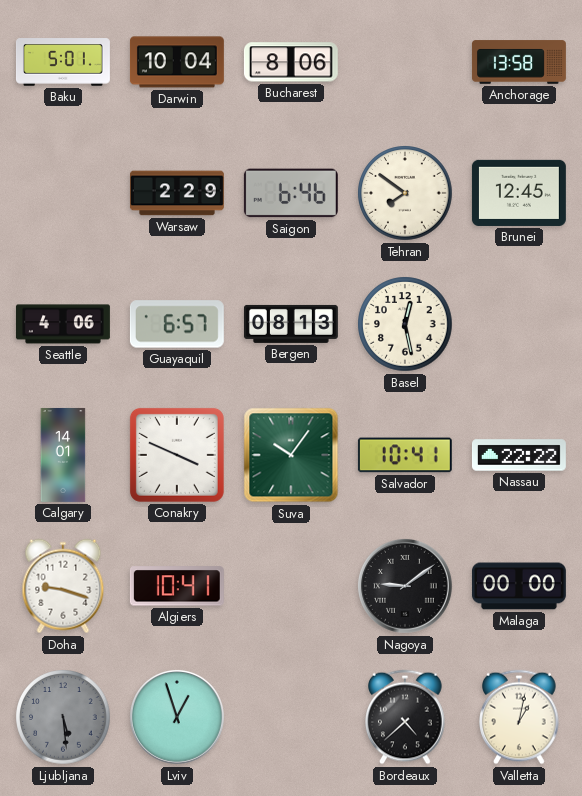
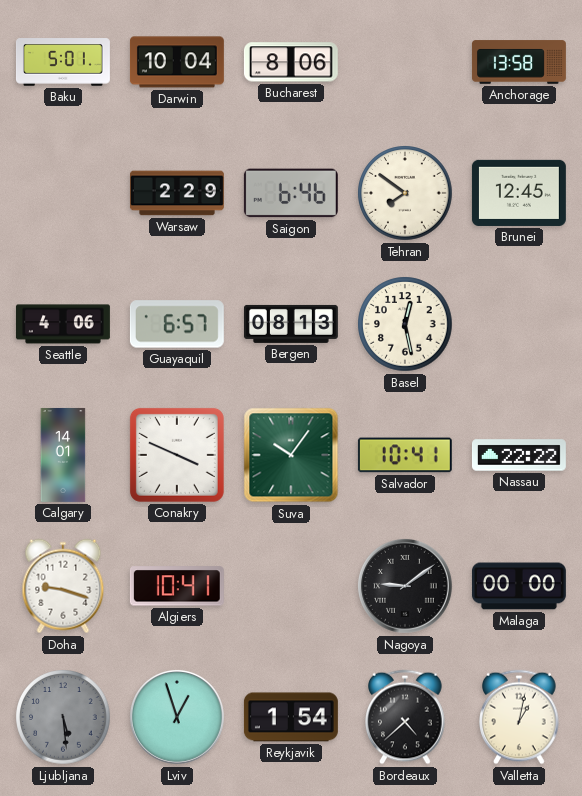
Reykjavik: none -> 1:54 (291, 717)
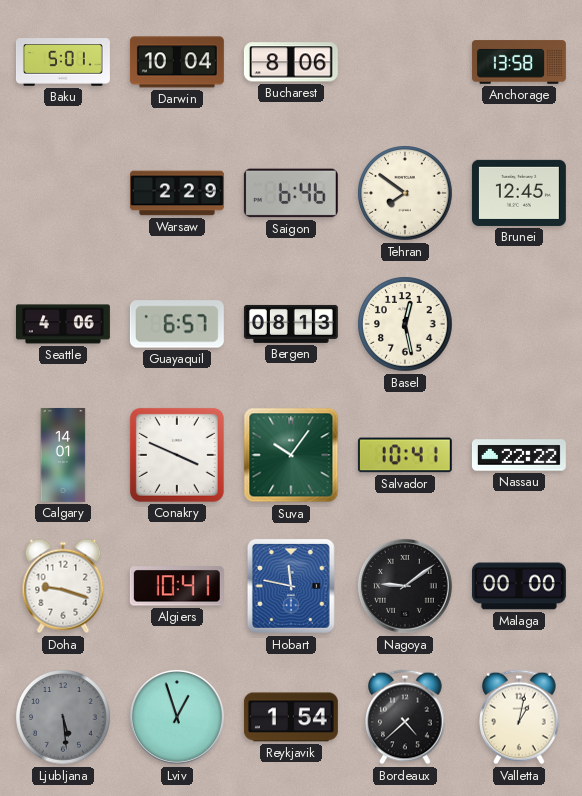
Hobart: none -> 11:47 (291, 586)
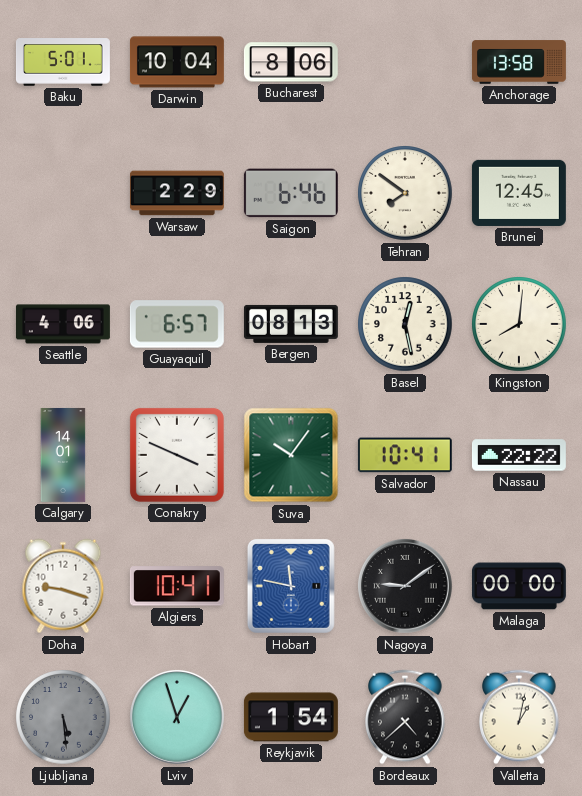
Kingston: none -> 8:01 (519, 324)
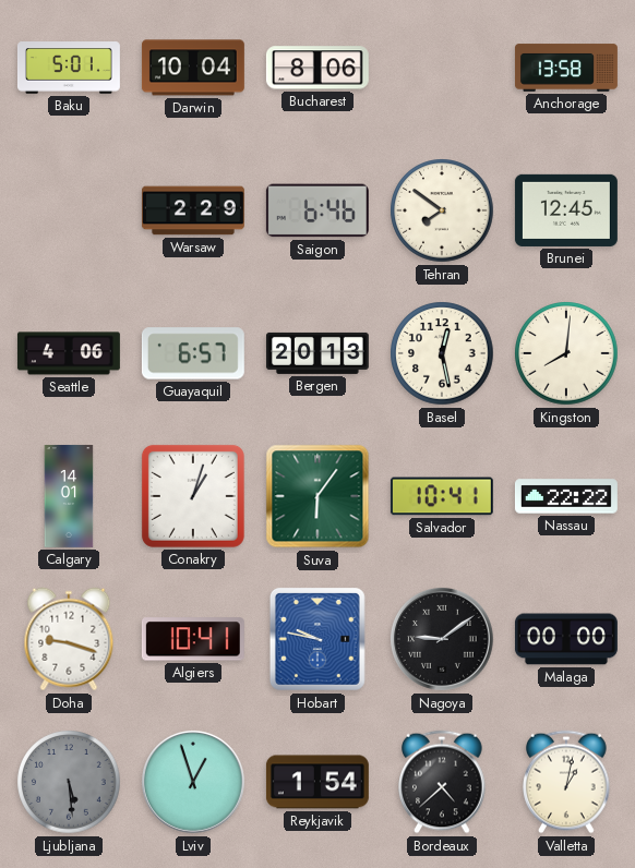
Bergen: 08:13 -> 20:13 (317, 353)
Conakry: 3:49 -> 1:03 (193, 496)
Suva: 10:06 -> 6:06 (317, 496)
Hobart: 11:47 -> 9:47 (317, 639)
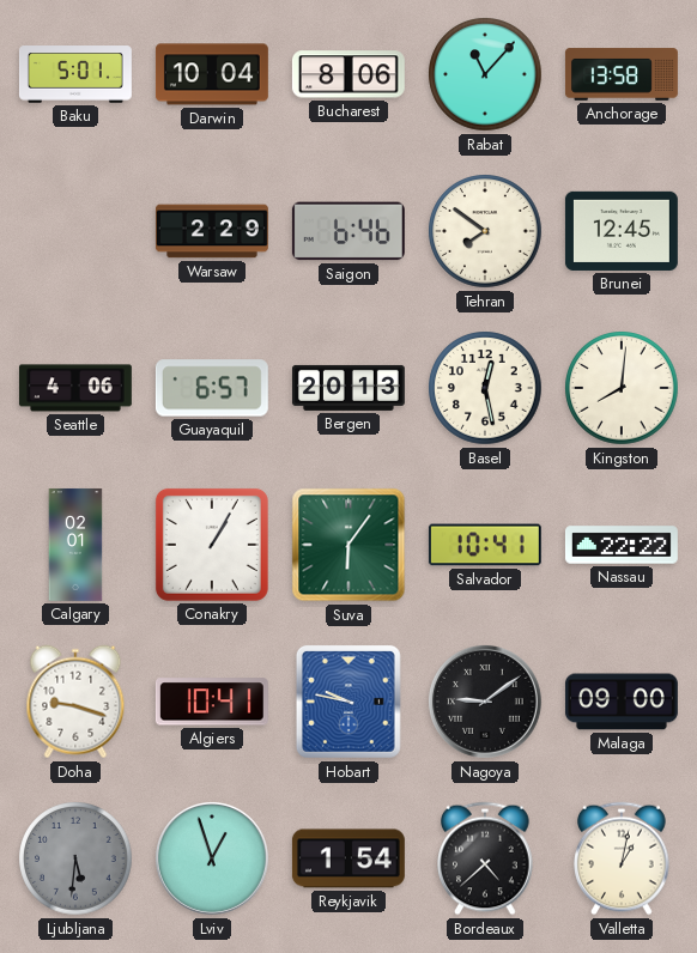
Rabat: none -> 11:07 (485, 74)
Calgary: 14:01 -> 02:01 (75, 545)
Conakry: 1:03 -> 1:05 (212, 545)
Malaga: 00:00 -> 09:00 (622, 702)
Ljubljana: 5:29 -> 5:31 (75, 858)
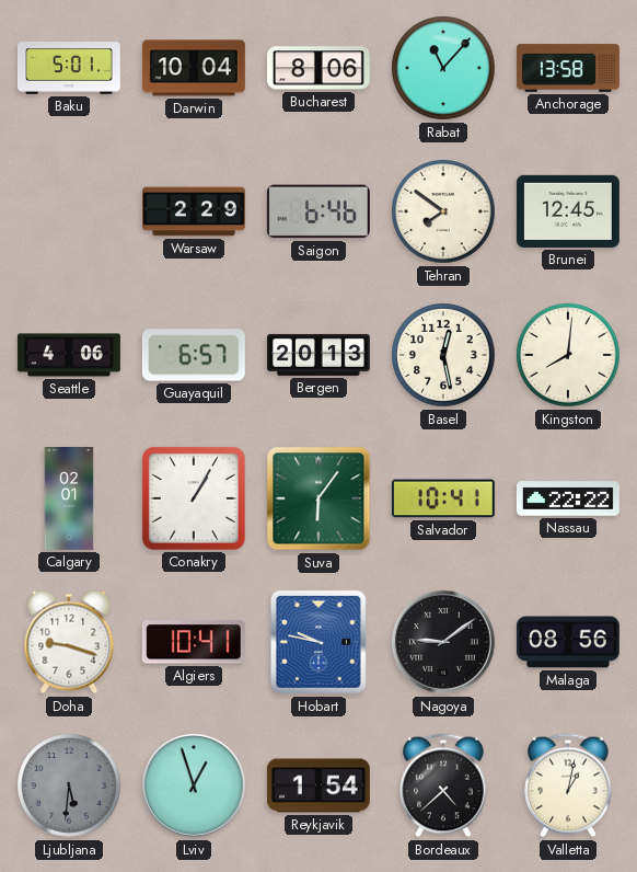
Malaga: 09:00 -> 08:56 (568, 642)
